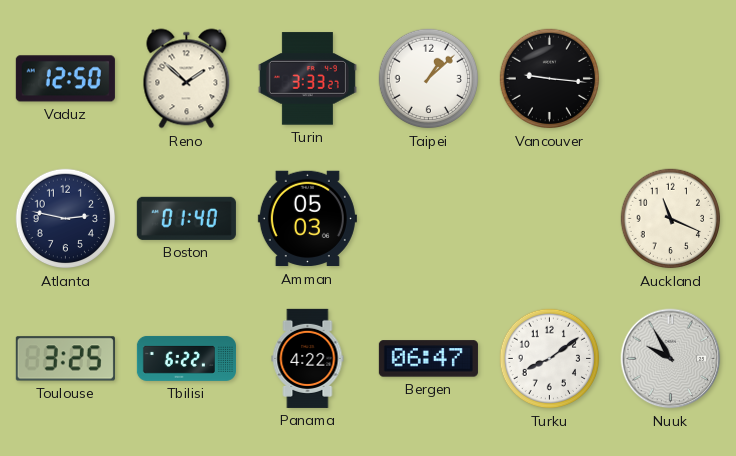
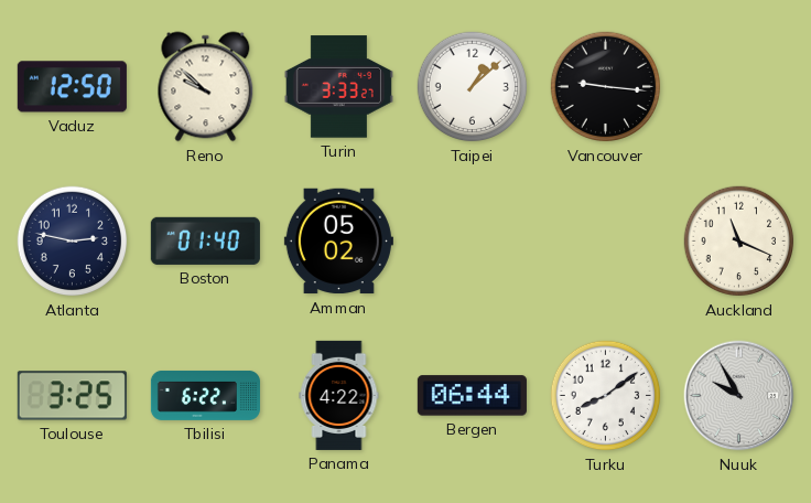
Reno: 1:52 -> 9:52 (206, 87)
Amman: 05:03 -> 05:02 (338, 242)
Bergen: 06:47 -> 06:44 (472, 396)
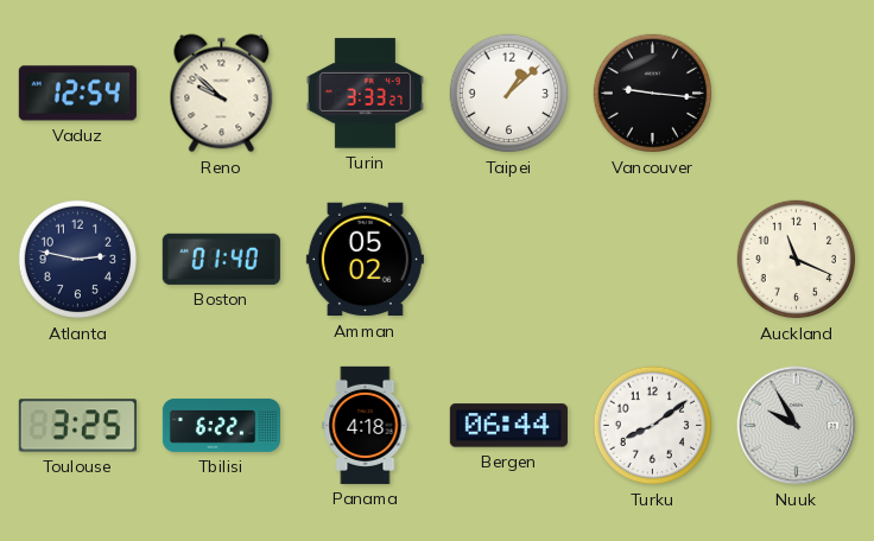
Vaduz: 12:50 -> 12:54 (77, 94)
Panama: 4:22 -> 4:18 (366, 425)
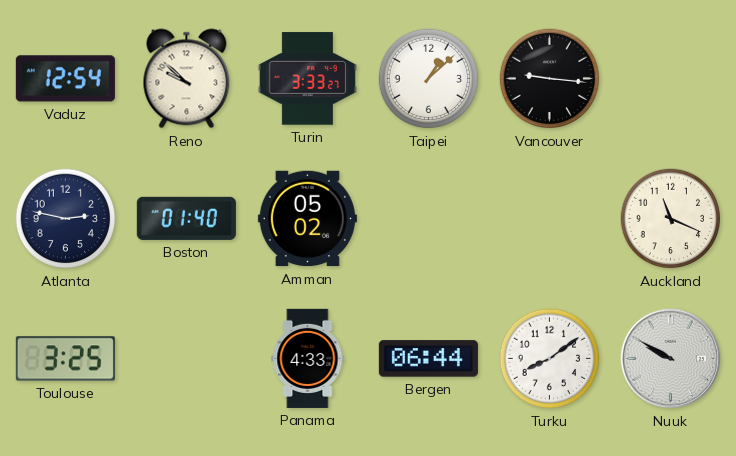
Tbilisi: 6:22 -> none (221, 425)
Panama: 4:18 -> 4:33 (308, 358)
Nuuk: 9:55 -> 9:50 (671, 359)
